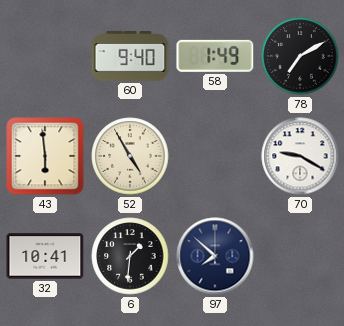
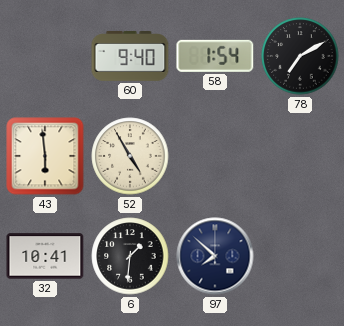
58: 1:49 -> 1:54 (215, 56)
70: 9:20 -> none (300, 156)
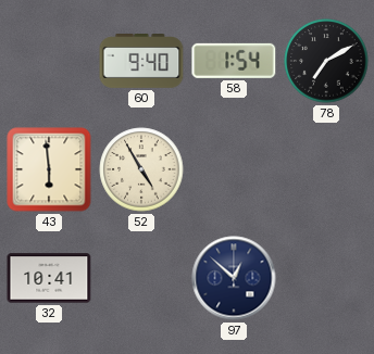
6: 1:31 -> none (130, 256)
97: 7:52 -> 12:52 (234, 278)
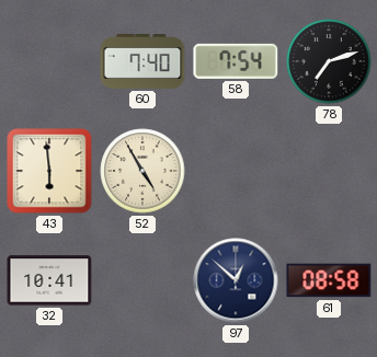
60: 9:40 -> 7:40 (142, 62)
58: 1:54 -> 7:54 (236, 61)
78: 7:10 -> 7:12 (329, 61)
61: none -> 08:58 (329, 280)
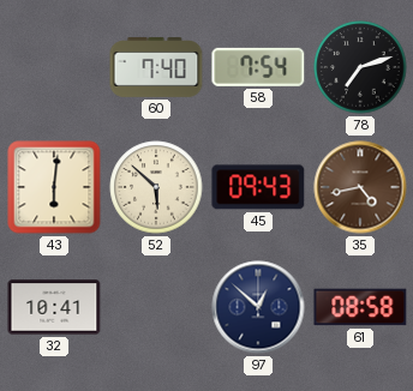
43: 5:59 -> 6:01 (54, 187)
52: 4:55 -> 5:52 (156, 187)
45: none -> 09:43 (258, 187)
35: none -> 4:43 (360, 187)
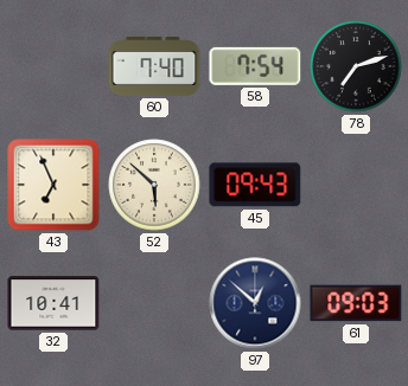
43: 6:01 -> 6:56 (53, 185)
35: 4:43 -> none (360, 187)
61: 08:58 -> 09:03 (356, 303)
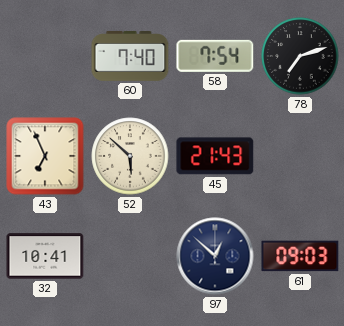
45: 09:43 -> 21:43 (215, 156)
